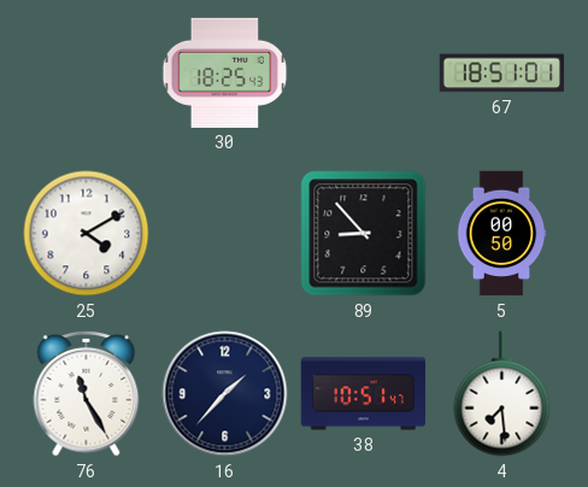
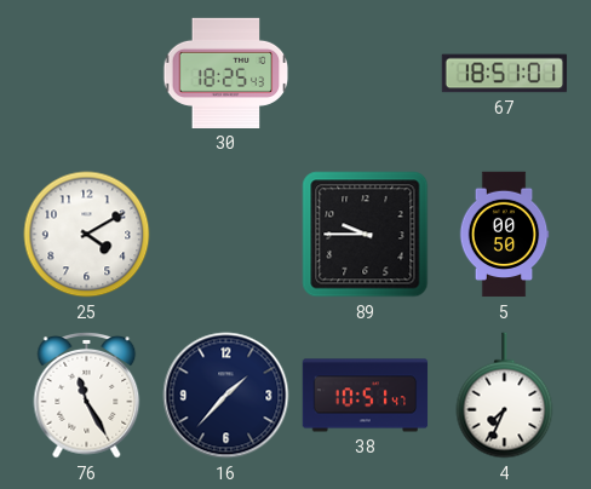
89: 8:53 -> 9:45 (366, 235)
4: 7:29 -> 7:34 (505, 396)
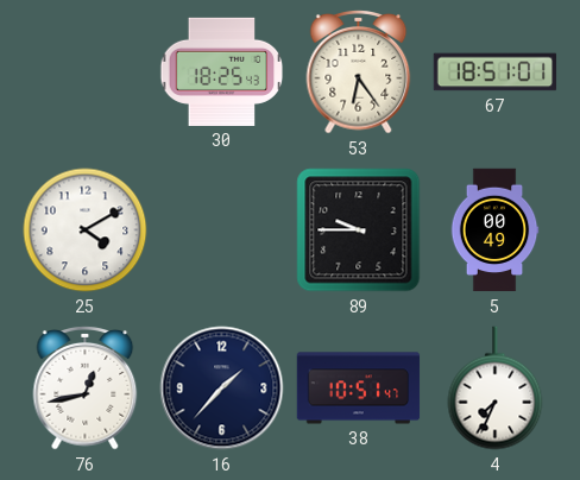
53: none -> 6:24 (359, 72)
5: 00:50 -> 00:49 (494, 230)
76: 11:25 -> 12:43 (86, 389)
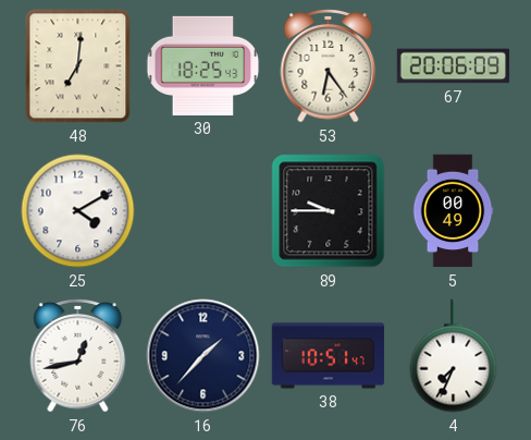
48: none -> 7:01 (78, 66)
67: 18:51 -> 20:06 (454, 66)
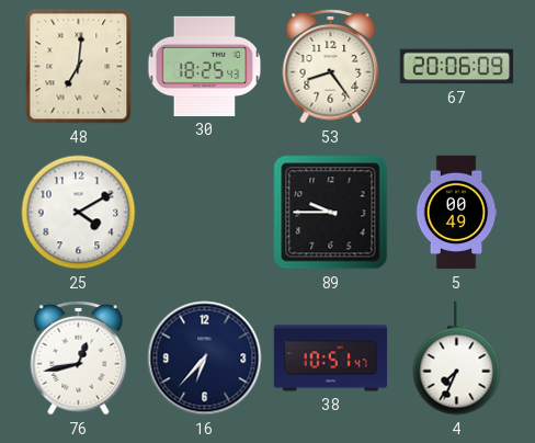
53: 6:24 -> 8:24 (331, 67)
16: 1:37 -> 6:37 (205, 359)
